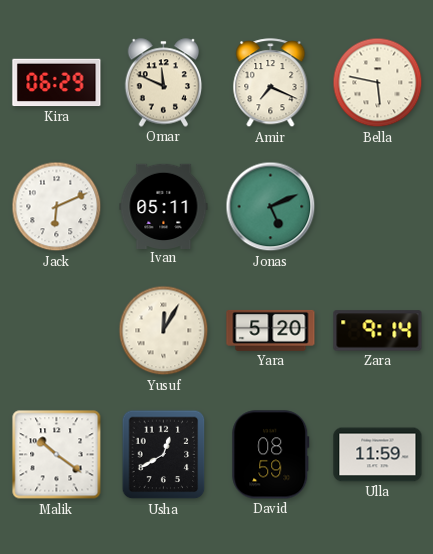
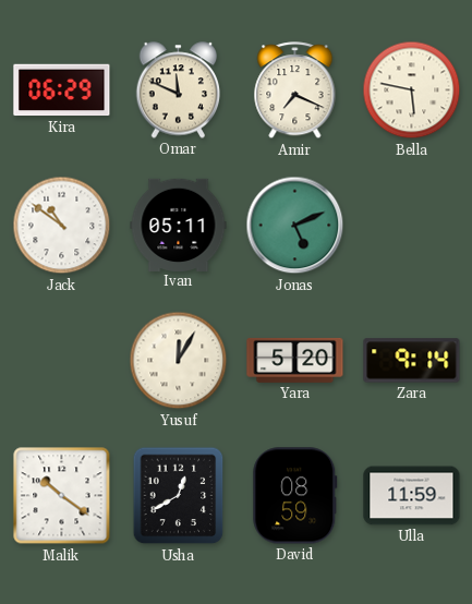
Jack: 6:11 -> 10:51 (62, 226)
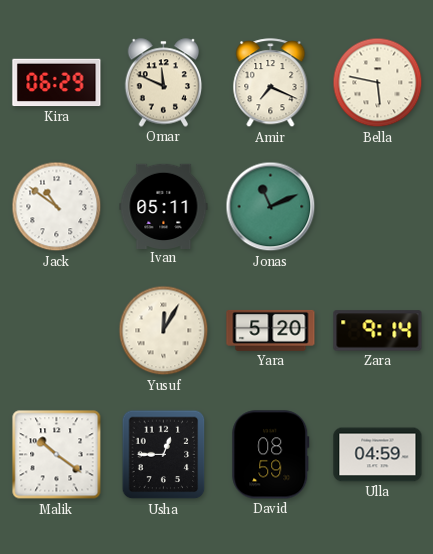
Jonas: 5:11 -> 11:11 (271, 207)
Usha: 12:40 -> 12:45 (164, 455)
Ulla: 11:59 -> 04:59 (378, 455)
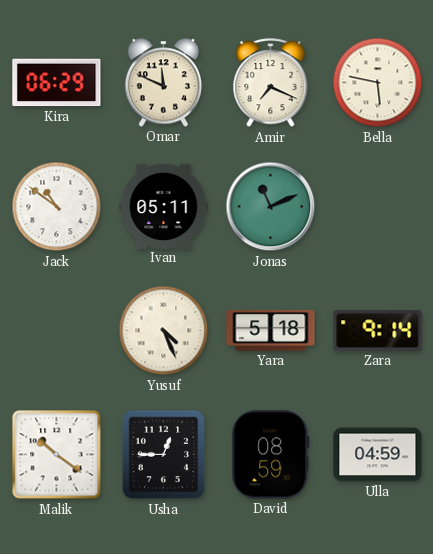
Yusuf: 12:05 -> 4:26 (164, 331)
Yara: 5:20 -> 5:18 (271, 330)
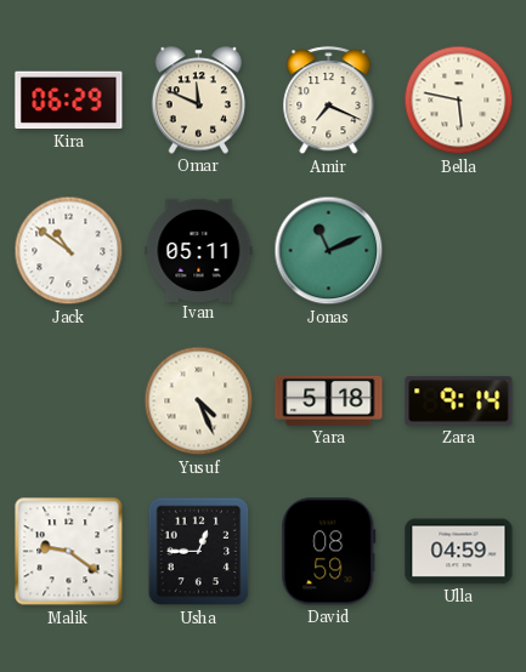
Malik: 10:21 -> 9:21 (69, 552)
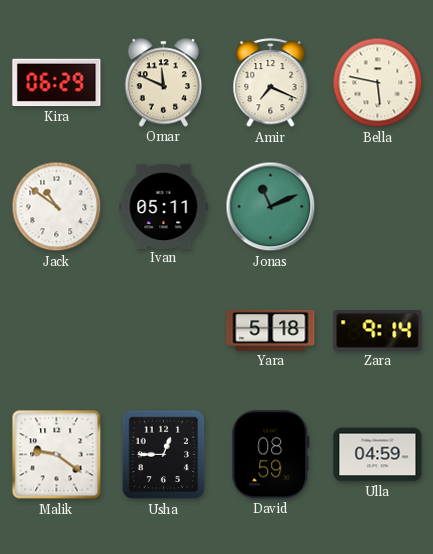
Yusuf: 4:26 -> none (199, 402)
